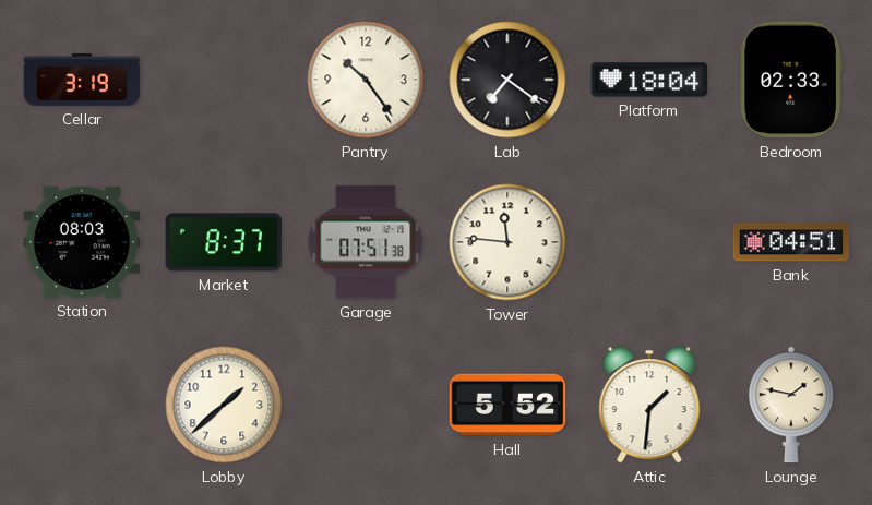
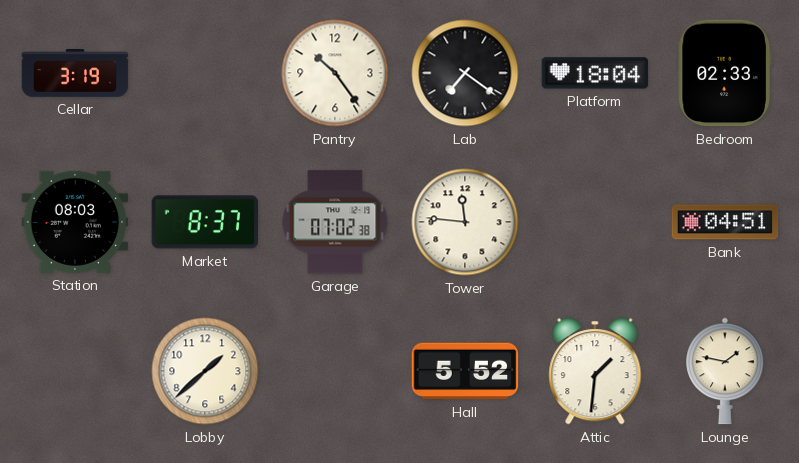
Garage: 07:51 -> 07:02 (335, 222)
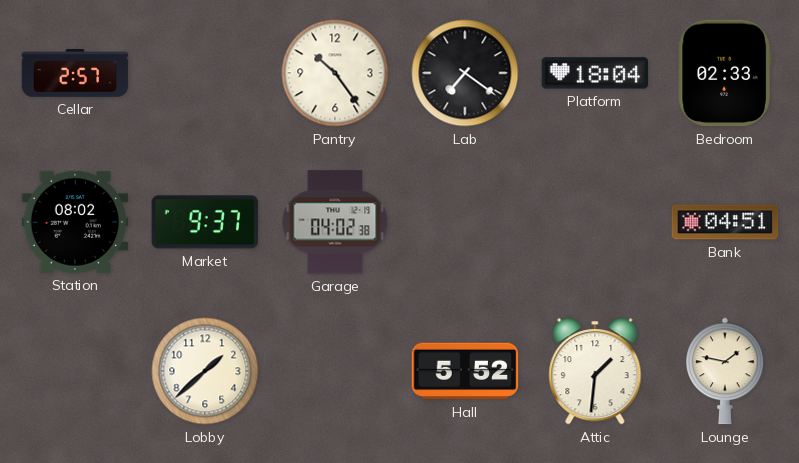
Cellar: 3:19 -> 2:57 (75, 74)
Station: 08:03 -> 08:02 (75, 222)
Market: 8:37 -> 9:37 (205, 222)
Garage: 07:02 -> 04:02 (335, 222)
Tower: 11:46 -> none (465, 222)
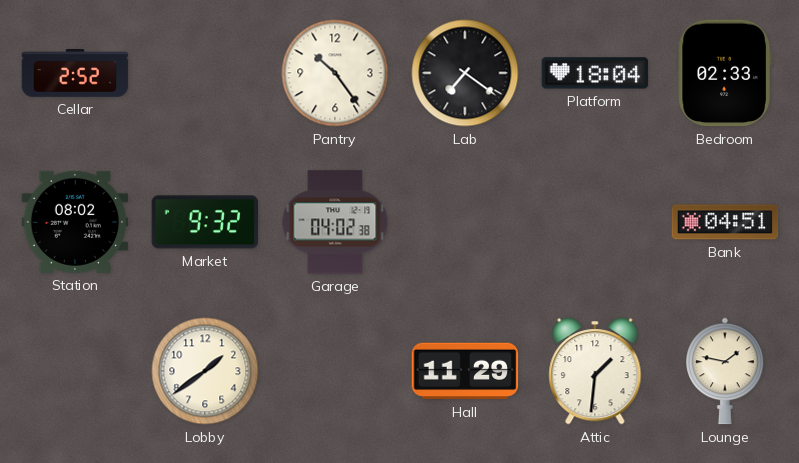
Cellar: 2:57 -> 2:52 (75, 74)
Market: 9:37 -> 9:32 (205, 222)
Lobby: 1:38 -> 1:39 (205, 371)
Hall: 5:52 -> 11:29 (465, 371)
